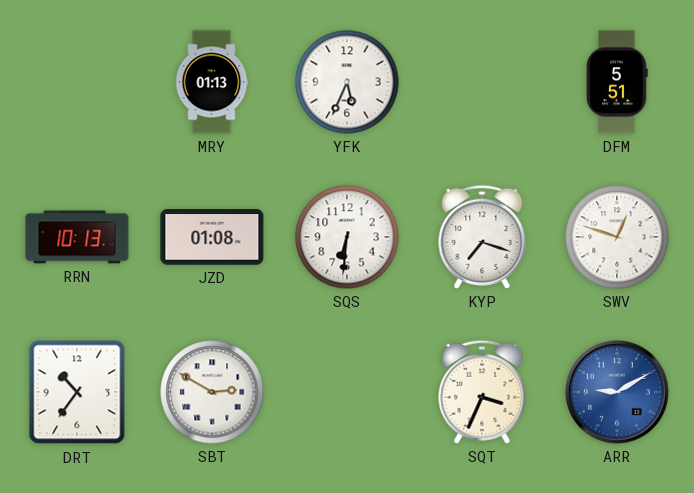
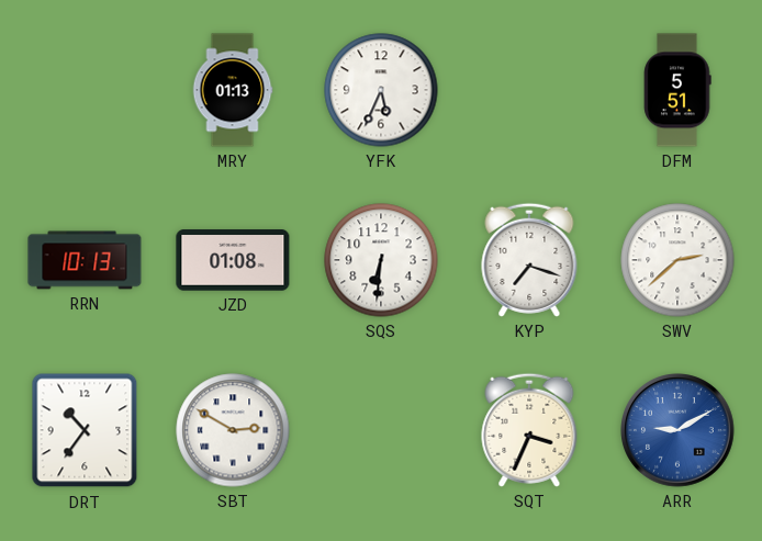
SWV: 12:48 -> 2:38 (677, 260)
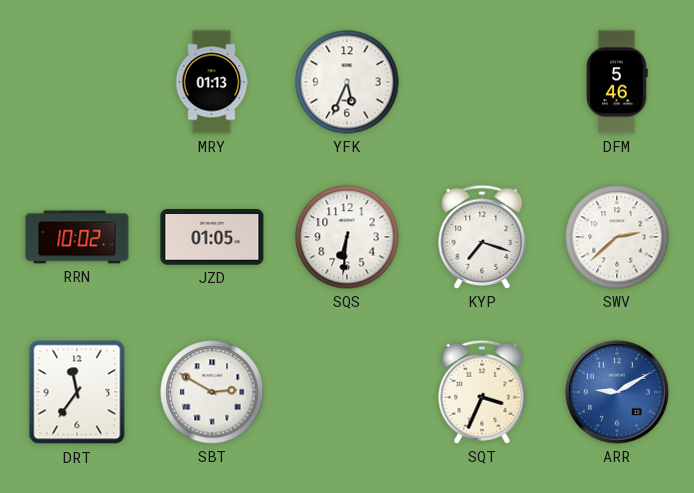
DFM: 5:51 -> 5:46 (617, 82)
RRN: 10:13 -> 10:02 (77, 237)
JZD: 01:08 -> 01:05 (212, 237)
DRT: 10:36 -> 11:36 (77, 392)
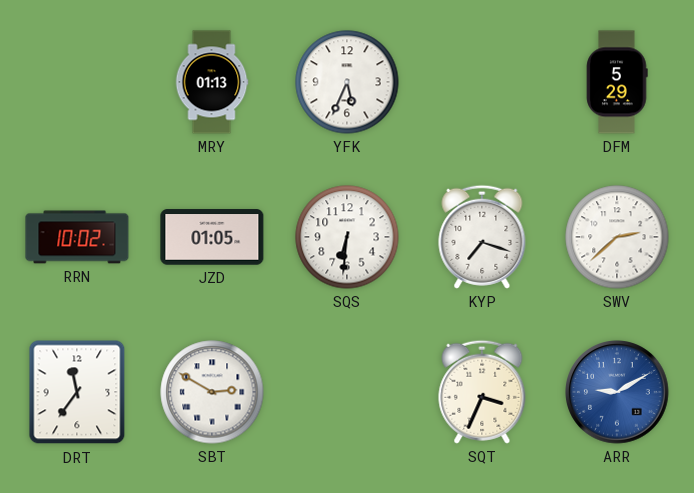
DFM: 5:46 -> 5:29 (617, 82)
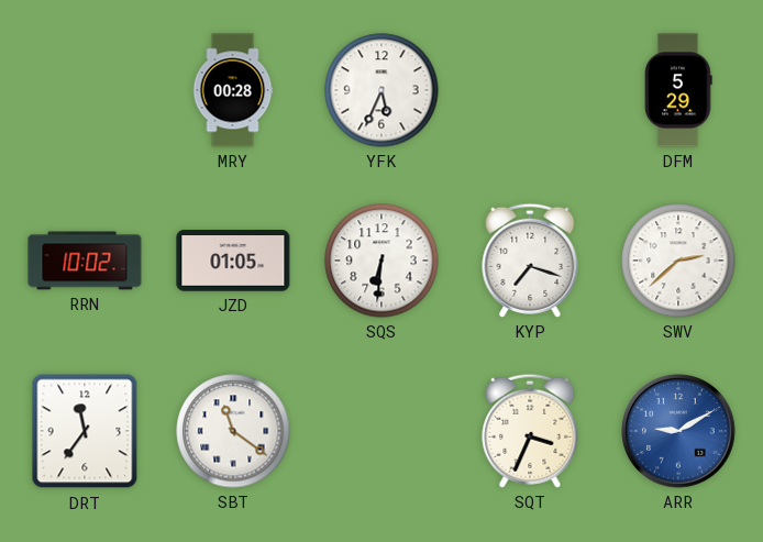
MRY: 01:13 -> 00:28 (233, 90)
SBT: 2:50 -> 11:21 (233, 431)
